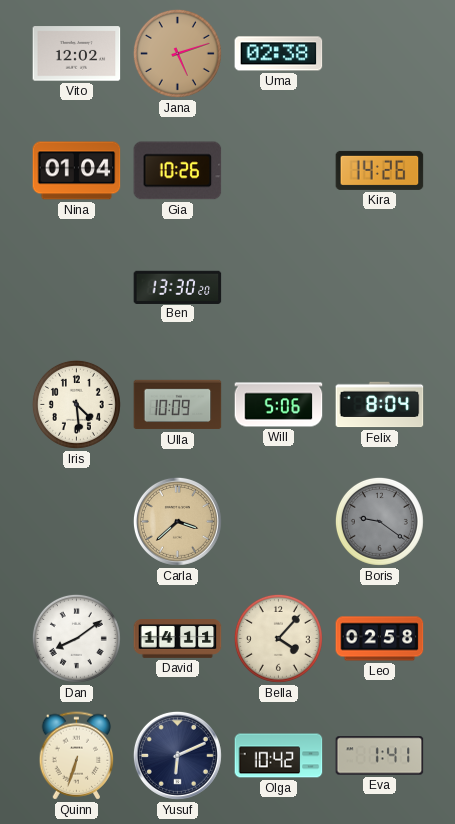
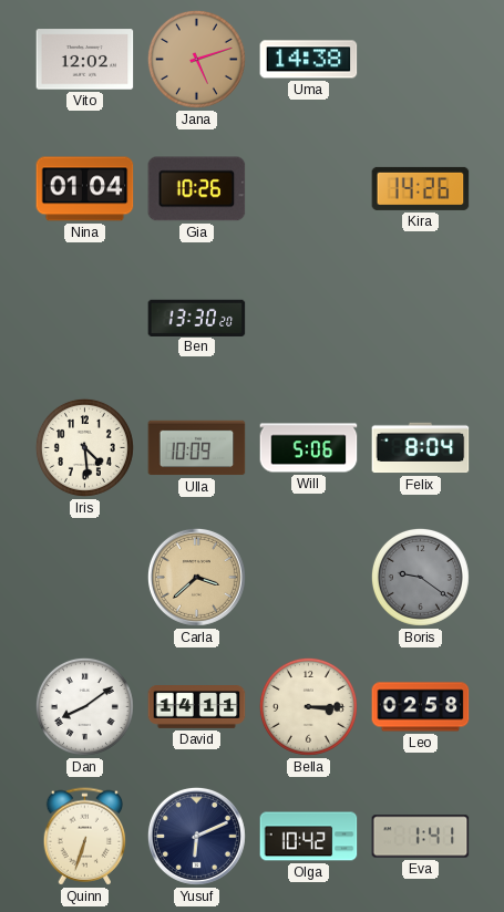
Uma: 02:38 -> 14:38 (309, 60)
Bella: 4:07 -> 3:15 (308, 706)
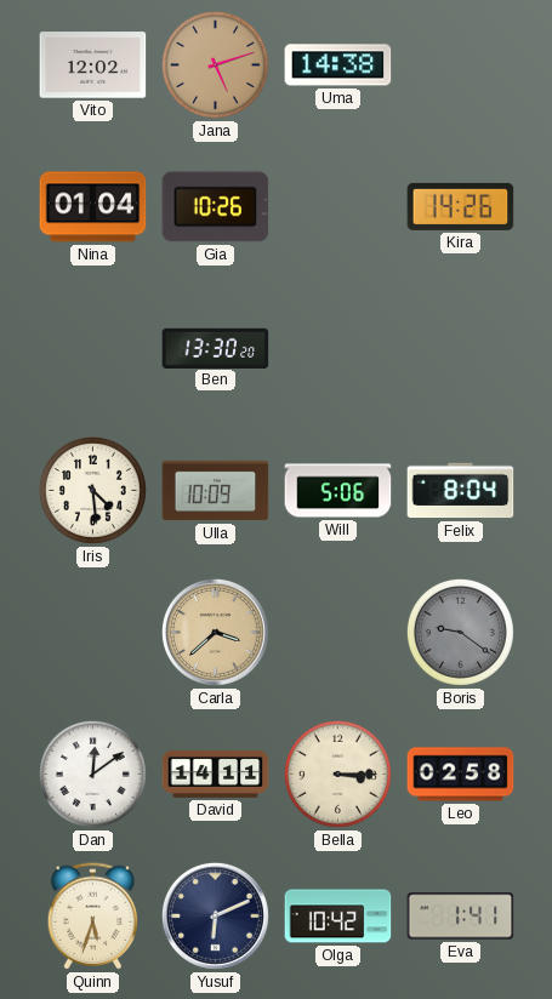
Dan: 8:09 -> 12:09 (92, 773)
Quinn: 6:33 -> 5:33 (93, 917)
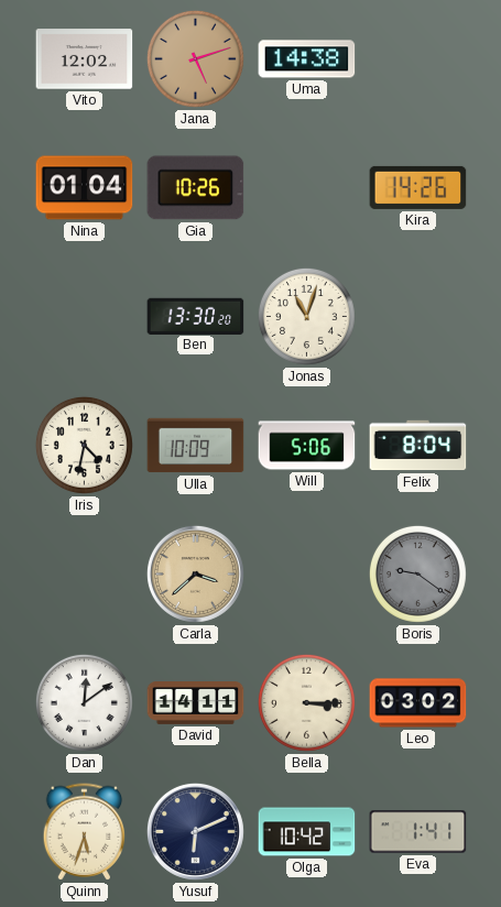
Jonas: none -> 11:03 (306, 316)
Iris: 4:29 -> 4:32 (84, 445)
Leo: 02:58 -> 03:02 (418, 703)
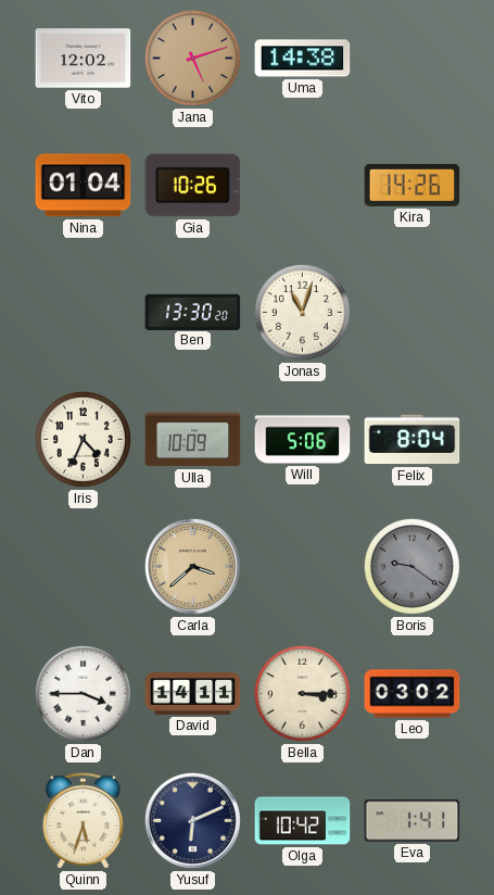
Iris: 4:32 -> 4:34 (83, 439)
Dan: 12:09 -> 3:45 (83, 693)
